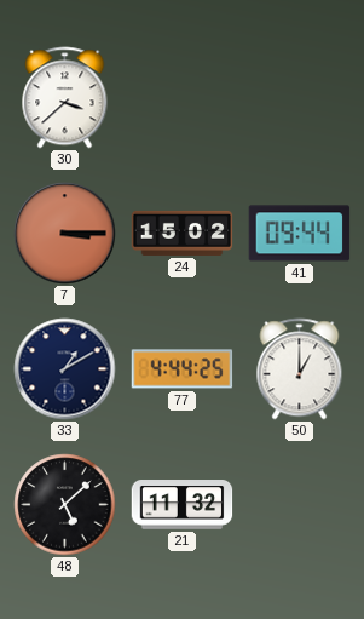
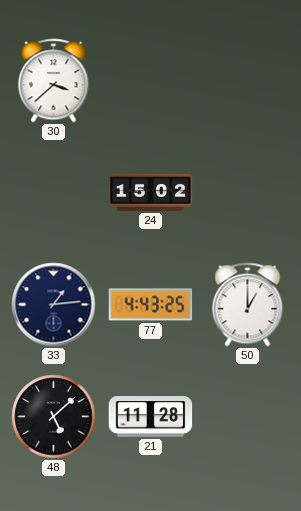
7: 3:15 -> none (65, 234)
41: 09:44 -> none (300, 234)
33: 1:10 -> 1:14 (54, 305)
77: 4:44 -> 4:43 (151, 305)
21: 11:32 -> 11:28 (151, 417)
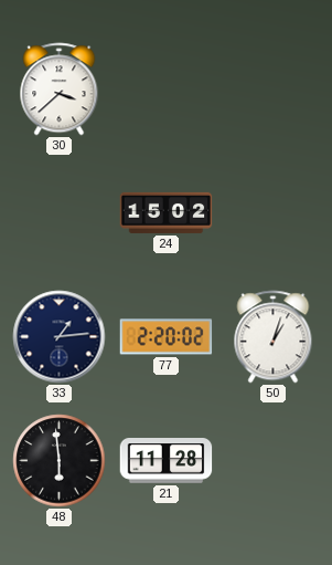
77: 4:43 -> 2:20 (167, 337)
50: 1:00 -> 1:03 (274, 337)
48: 5:08 -> 5:59 (60, 461)
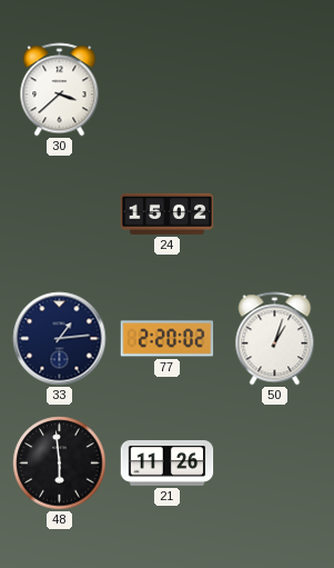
21: 11:28 -> 11:26 (168, 464)
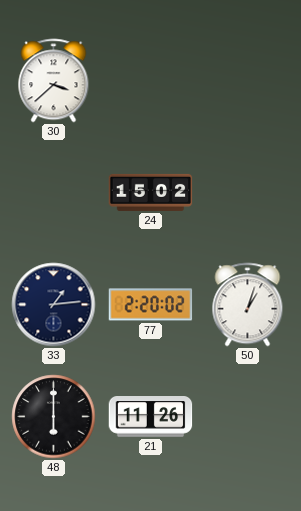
48: 5:59 -> 6:00 (54, 417)
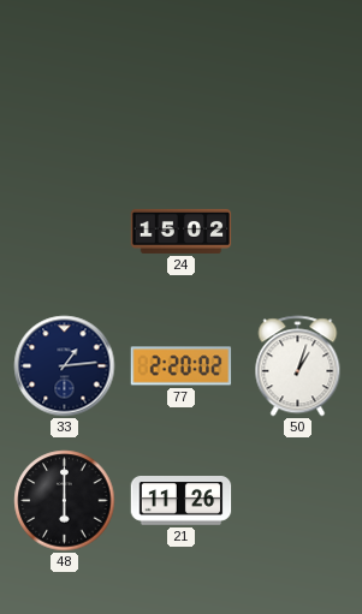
30: 3:38 -> none (54, 81)
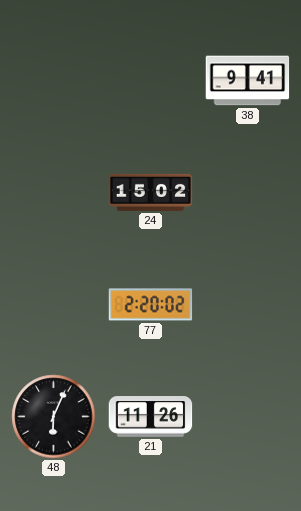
38: none -> 9:41 (248, 81)
33: 1:14 -> none (65, 366)
50: 1:03 -> none (298, 366)
48: 6:00 -> 6:04 (54, 417)
